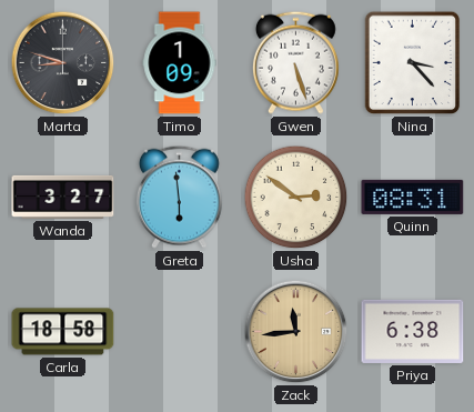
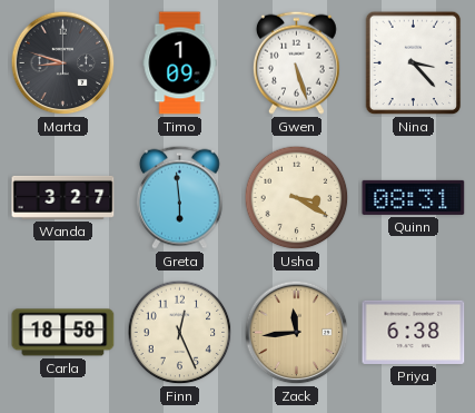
Usha: 2:51 -> 3:20 (297, 198)
Finn: none -> 12:26 (180, 333)
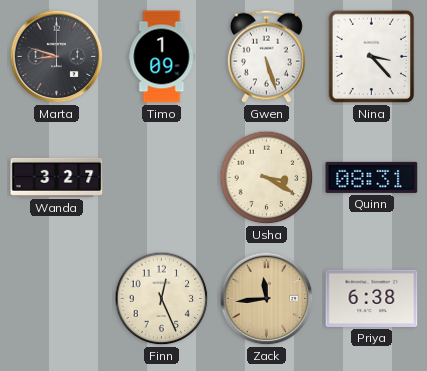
Greta: 5:59 -> none (179, 197)
Carla: 18:58 -> none (63, 333)
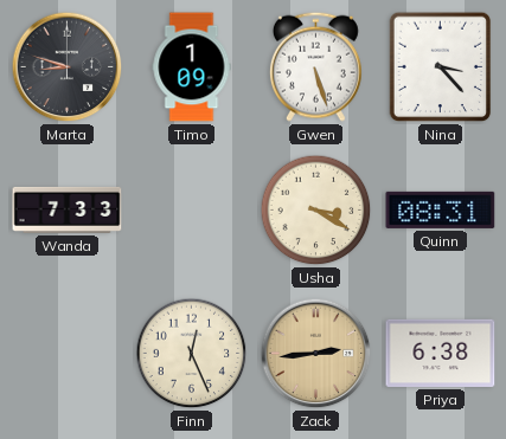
Wanda: 3:27 -> 7:33 (68, 209)
Zack: 11:44 -> 2:44 (316, 354)
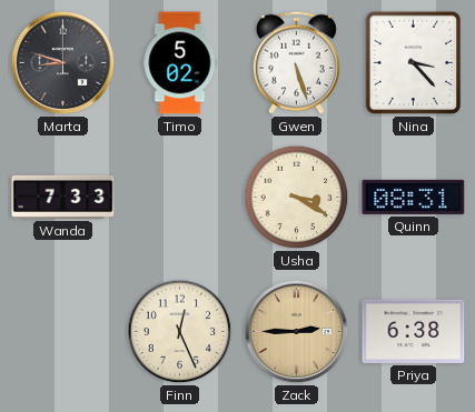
Timo: 1:09 -> 5:02 (180, 63)
Zack: 2:44 -> 2:45 (297, 332)
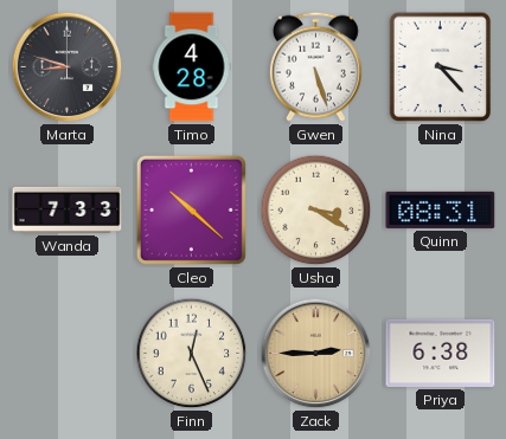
Timo: 5:02 -> 4:28 (192, 67)
Cleo: none -> 10:22 (191, 209)
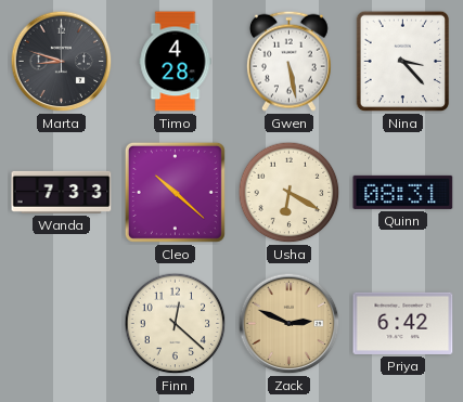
Gwen: 5:27 -> 5:28 (288, 61)
Usha: 3:20 -> 6:20 (290, 193)
Finn: 12:26 -> 12:22 (176, 324)
Zack: 2:45 -> 2:49 (290, 324)
Priya: 6:38 -> 6:42 (403, 323)
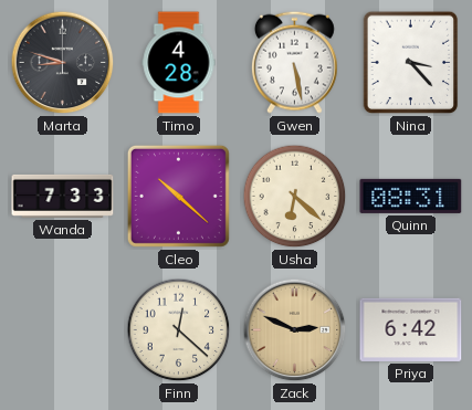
Usha: 6:20 -> 6:22 (295, 197)
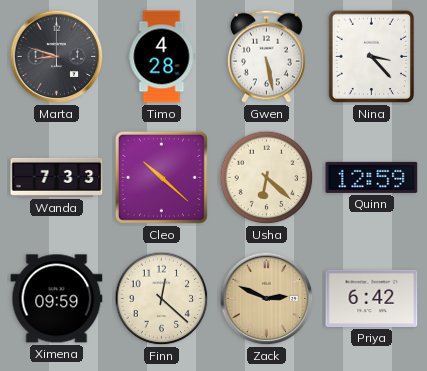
Quinn: 08:31 -> 12:59 (372, 177)
Ximena: none -> 09:59 (57, 299)
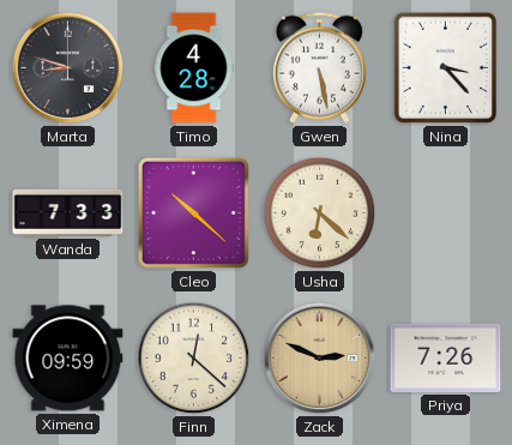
Quinn: 12:59 -> none (372, 177)
Priya: 6:42 -> 7:26 (446, 357)
